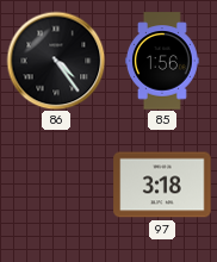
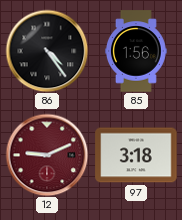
12: none -> 9:11 (47, 155)
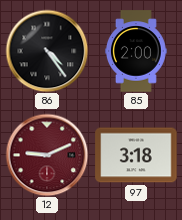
85: 1:56 -> 2:00 (136, 51)
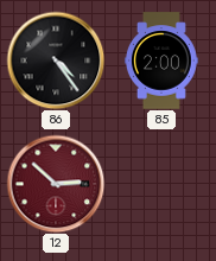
12: 9:11 -> 2:52 (56, 184)
97: 3:18 -> none (136, 155)
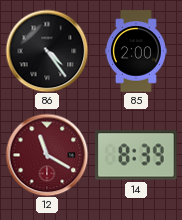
12: 2:52 -> 11:20 (47, 155)
14: none -> 8:39 (136, 155)
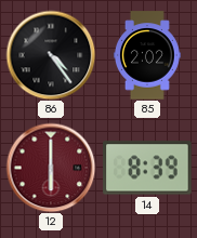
85: 2:00 -> 2:02 (147, 55)
12: 11:20 -> 6:00 (51, 168)
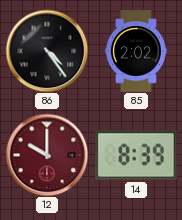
12: 6:00 -> 10:00 (47, 155)
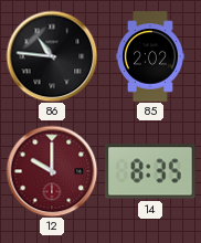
86: 4:24 -> 10:46 (52, 56)
14: 8:39 -> 8:35 (150, 171)
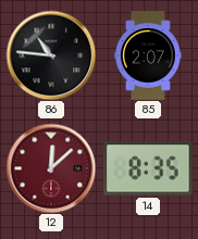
85: 2:02 -> 2:07 (148, 55)
12: 10:00 -> 12:08 (51, 168)
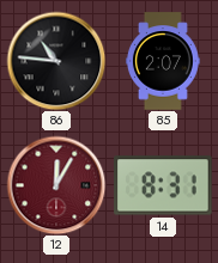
12: 12:08 -> 12:05 (56, 185)
14: 8:35 -> 8:31 (163, 185)
